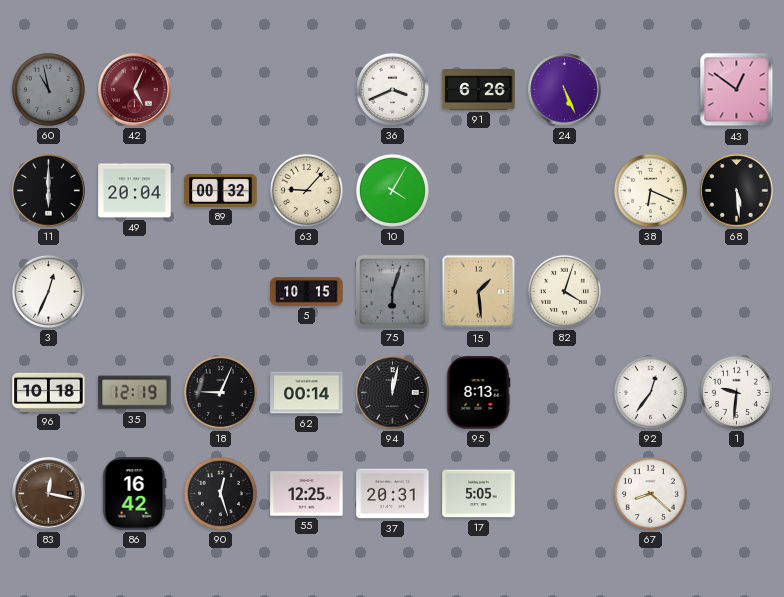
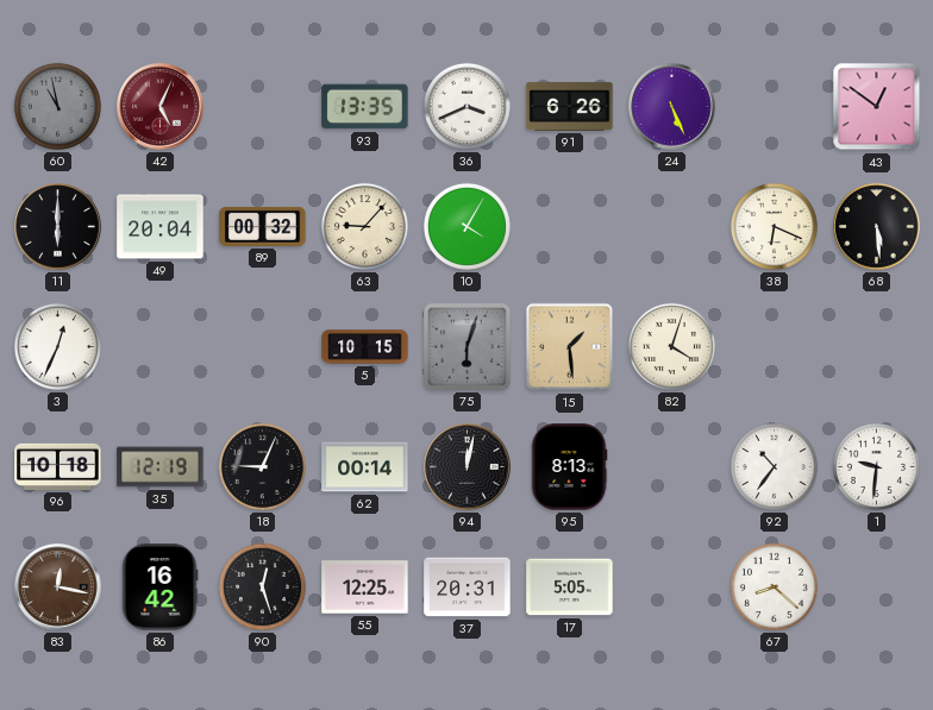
93: none -> 13:35 (365, 107)
92: 12:36 -> 10:36 (774, 466)
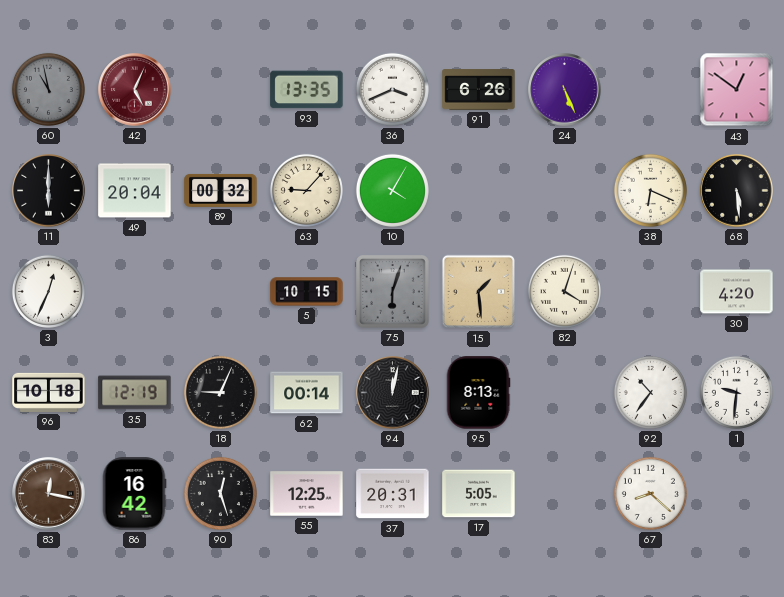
30: none -> 4:20 (737, 292)
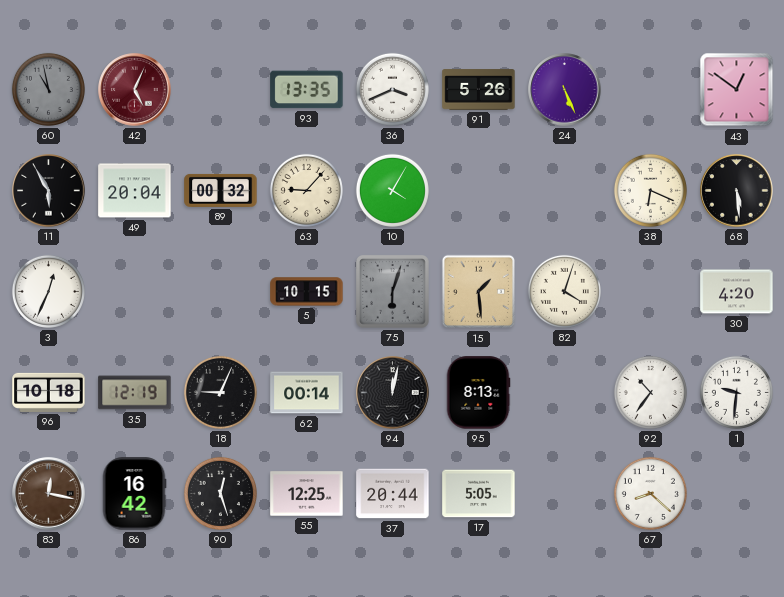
91: 6:26 -> 5:26 (479, 90)
11: 6:00 -> 5:55 (49, 191)
37: 20:31 -> 20:44 (393, 494)
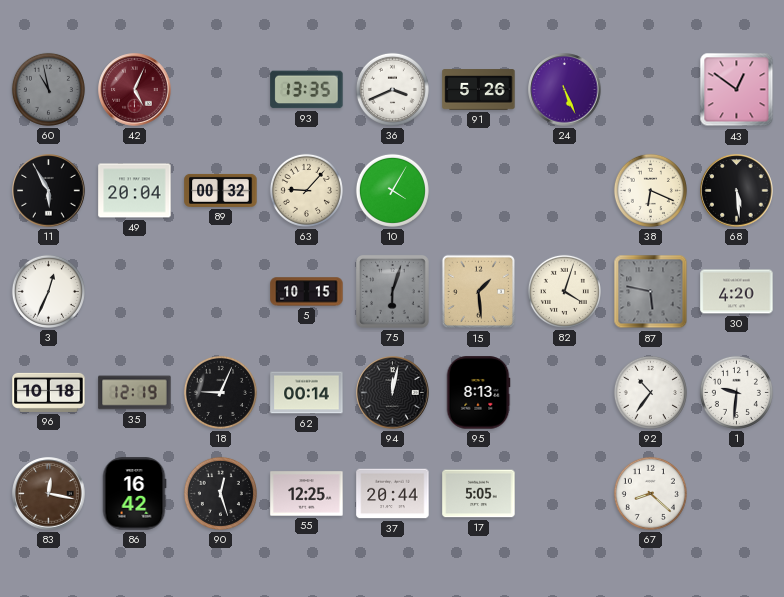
87: none -> 5:47 (651, 292)
